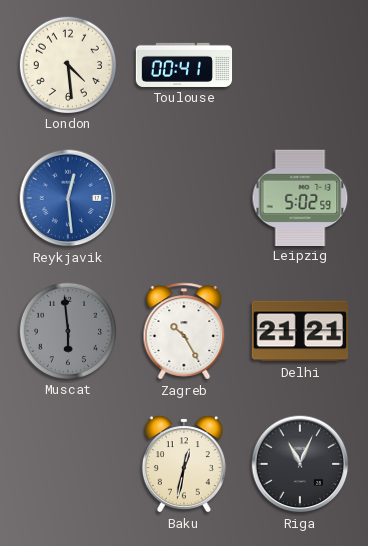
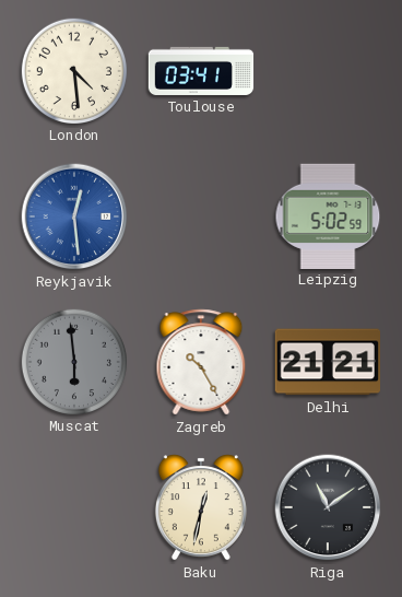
Toulouse: 00:41 -> 03:41 (201, 71)
Riga: 11:04 -> 11:09 (328, 507)
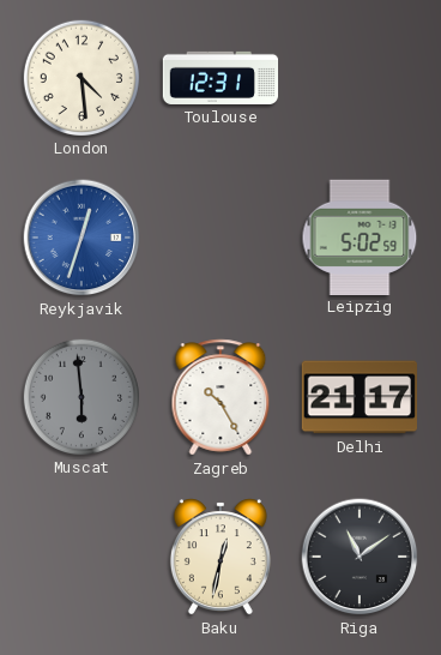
Toulouse: 03:41 -> 12:31 (220, 78)
Reykjavik: 12:29 -> 12:33 (81, 238)
Delhi: 21:21 -> 21:17 (358, 397)
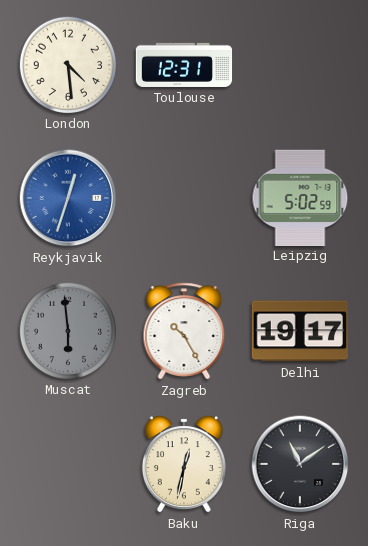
Delhi: 21:17 -> 19:17 (299, 331)
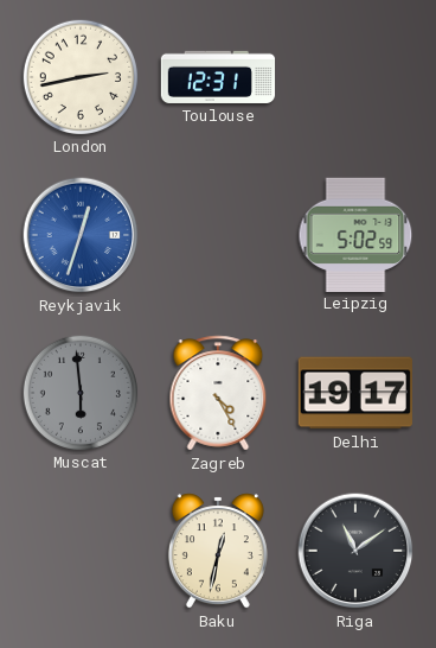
London: 4:29 -> 2:43 (79, 76)
Zagreb: 10:25 -> 4:25 (218, 393)
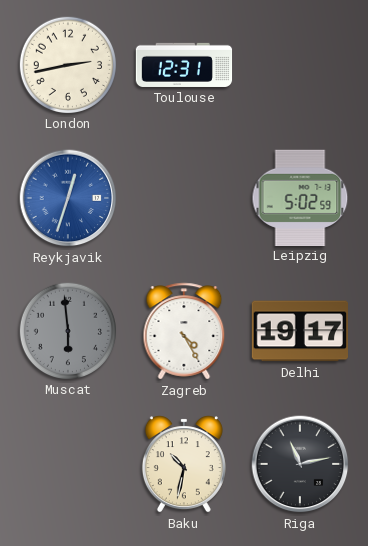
Baku: 12:32 -> 10:32 (184, 464)
Riga: 11:09 -> 11:13 (300, 464)
